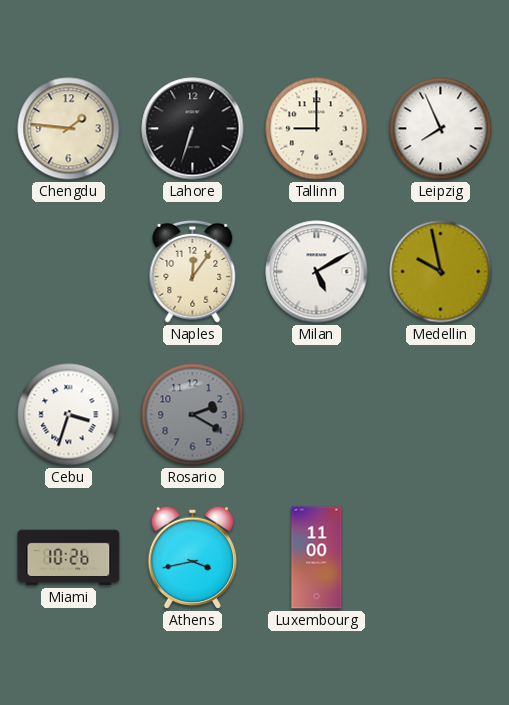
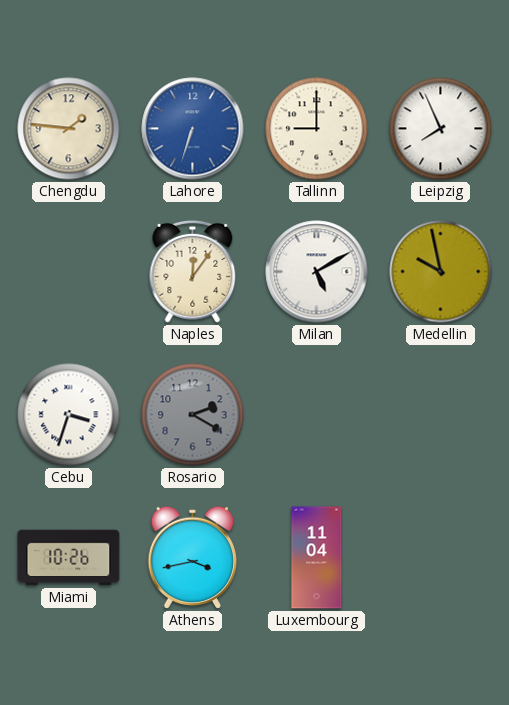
Lahore dial: black -> blue (193, 129)
Luxembourg: 11:00 -> 11:04 (317, 558)
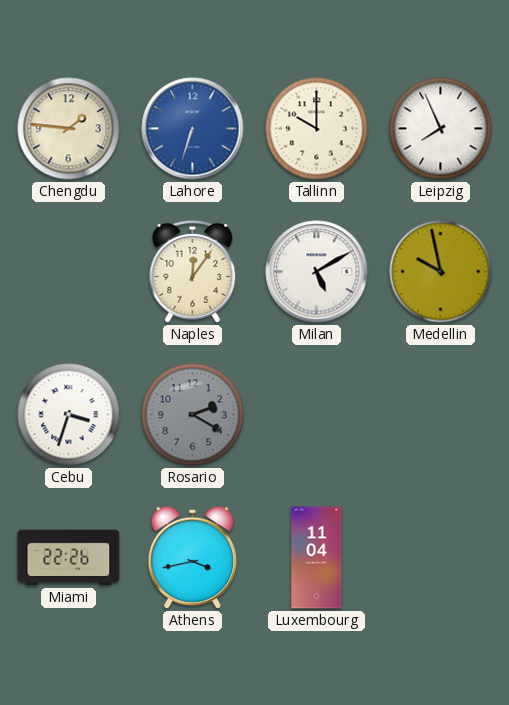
Tallinn: 9:00 -> 10:00 (317, 129)
Miami: 10:26 -> 22:26 (69, 558)
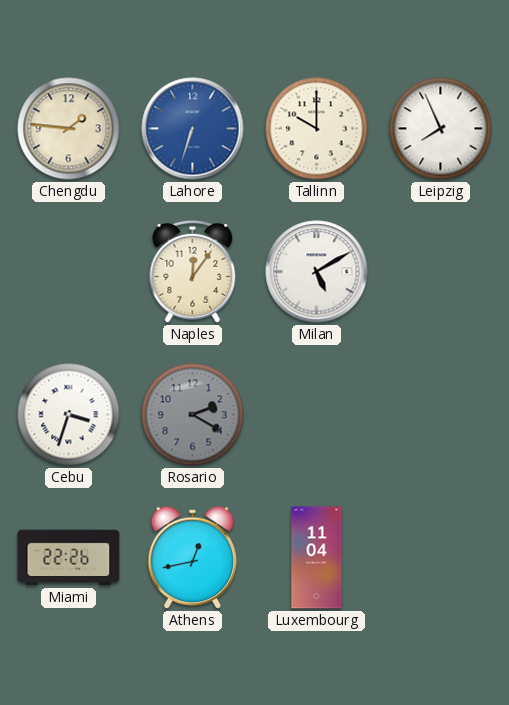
Medellin: 9:58 -> none (441, 272)
Athens: 3:43 -> 12:43 (192, 557)
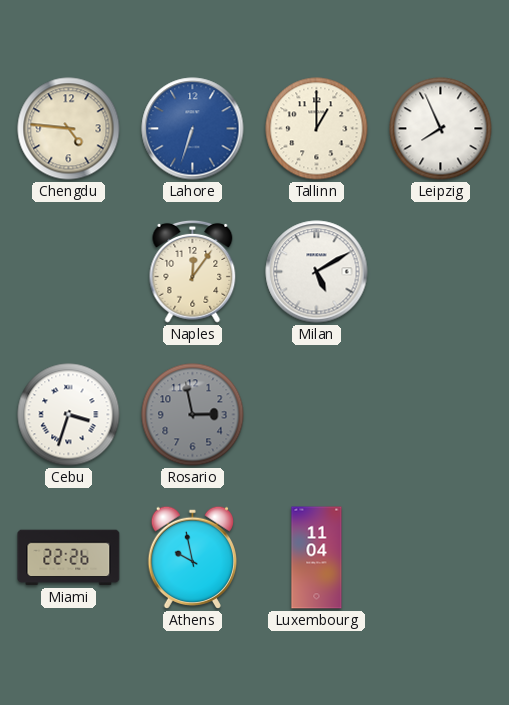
Chengdu: 1:46 -> 4:46 (69, 129)
Tallinn: 10:00 -> 1:00 (317, 129)
Rosario: 2:20 -> 2:58 (193, 415)
Athens: 12:43 -> 9:58 (192, 557)
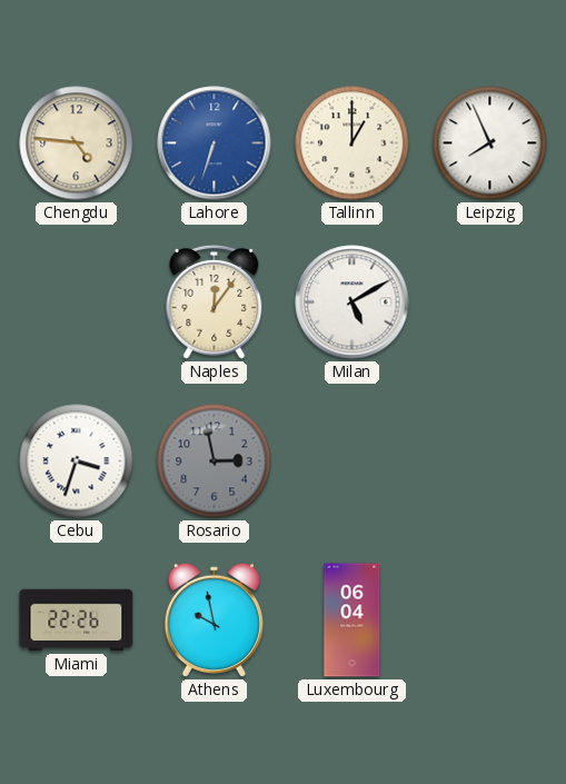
Luxembourg: 11:04 -> 06:04 (352, 621)
